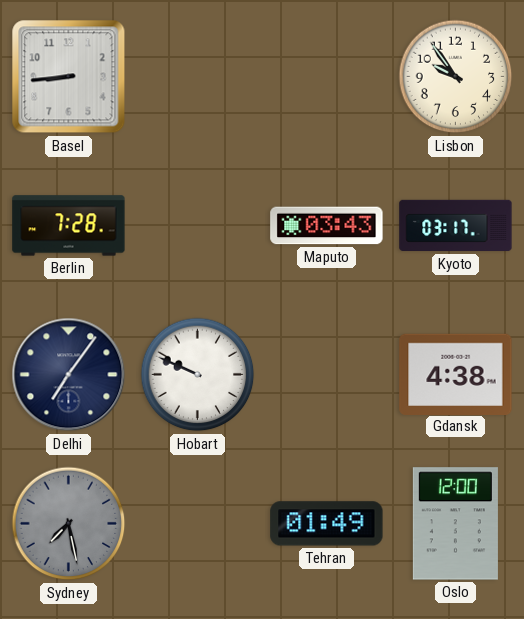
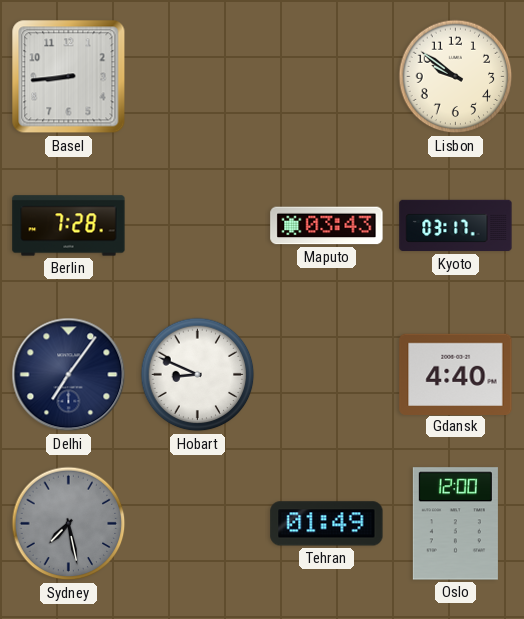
Lisbon: 9:54 -> 9:51 (456, 77)
Hobart: 9:49 -> 8:49 (198, 375)
Gdansk: 4:38 -> 4:40 (456, 374)
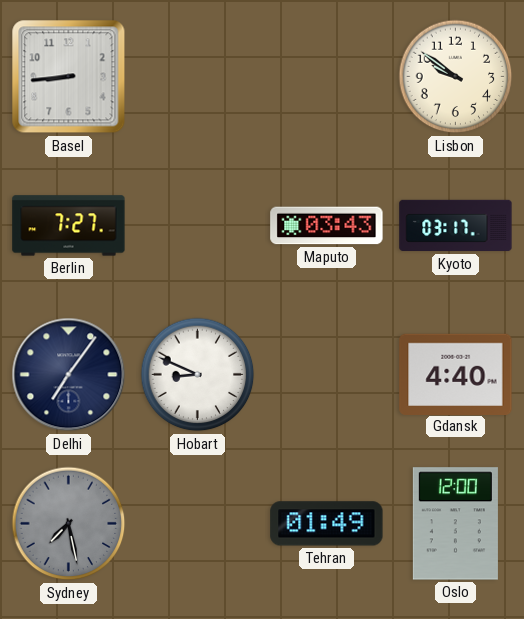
Berlin: 7:28 -> 7:27 (69, 226)
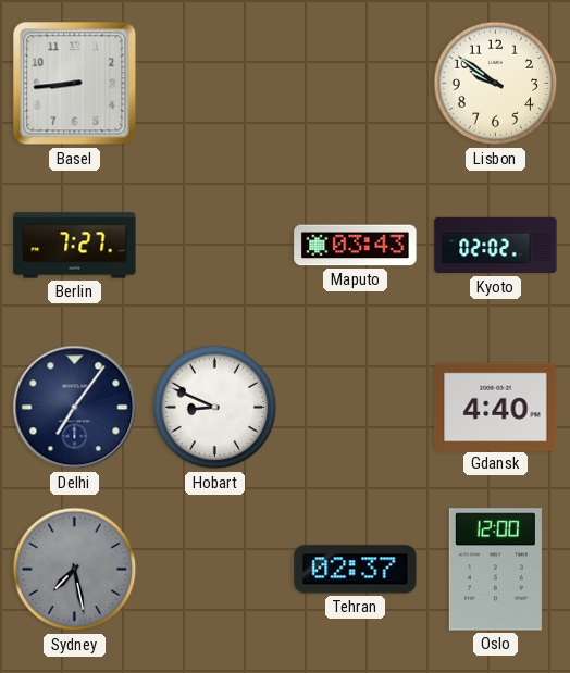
Kyoto: 03:17 -> 02:02 (496, 246)
Tehran: 01:49 -> 02:37 (356, 570)
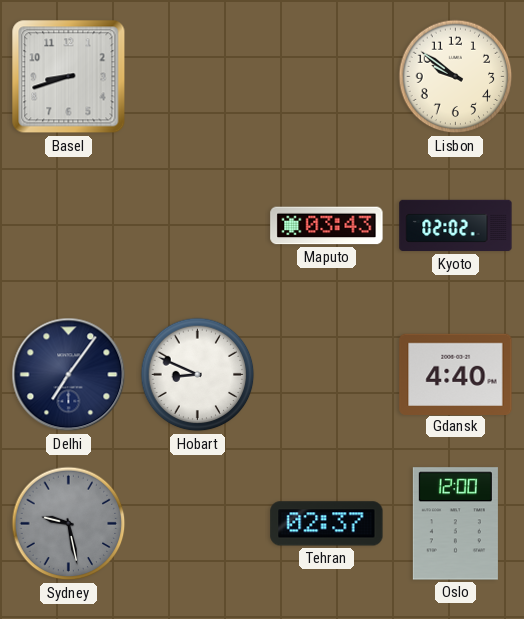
Basel: 8:44 -> 8:42 (69, 77)
Berlin: 7:27 -> none (75, 246)
Sydney: 7:28 -> 9:28 (69, 524)
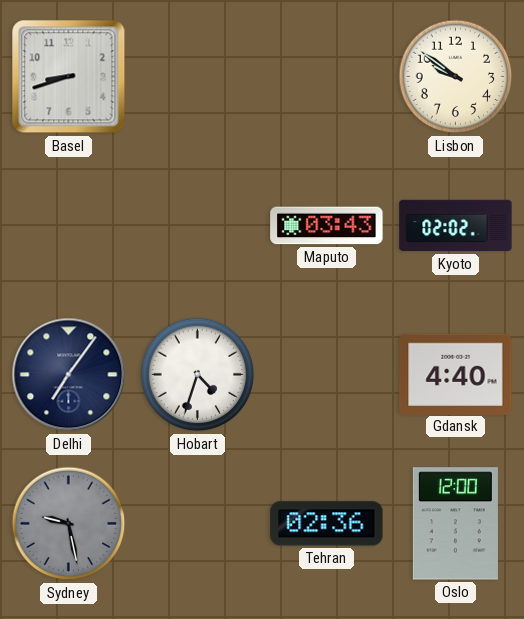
Hobart: 8:49 -> 4:33 (198, 375)
Tehran: 02:37 -> 02:36 (327, 524)
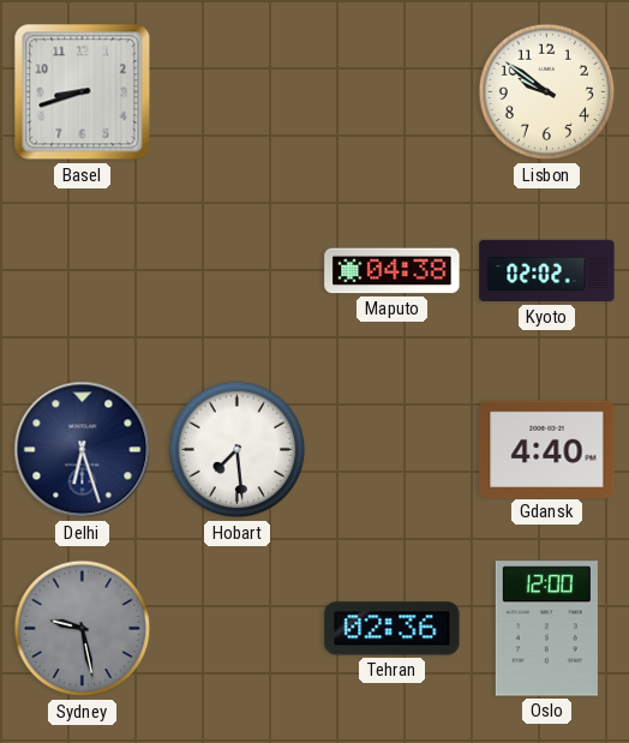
Maputo: 03:43 -> 04:38 (393, 271)
Delhi: 7:06 -> 6:27 (83, 450)
Hobart: 4:33 -> 7:29 (238, 450)
